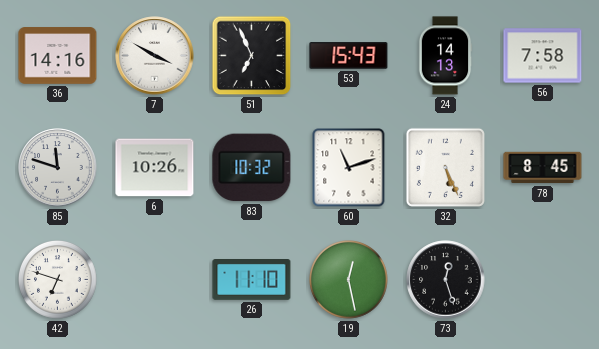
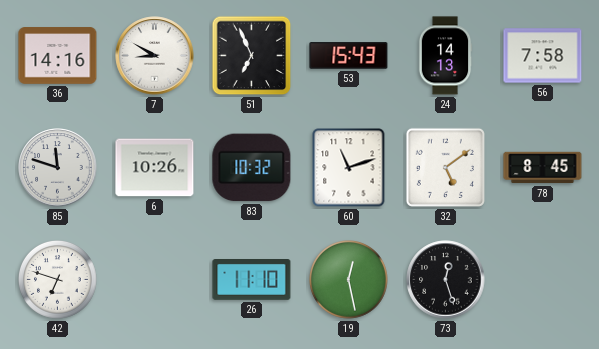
7: 3:50 -> 8:50 (155, 56)
32: 5:26 -> 5:09 (445, 167)
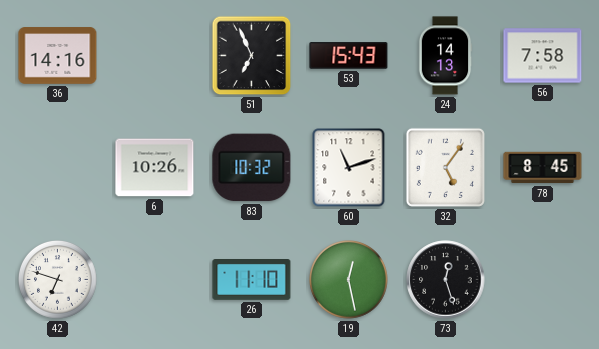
7: 8:50 -> none (155, 56)
85: 11:48 -> none (58, 168)
32: 5:09 -> 5:06 (445, 167)
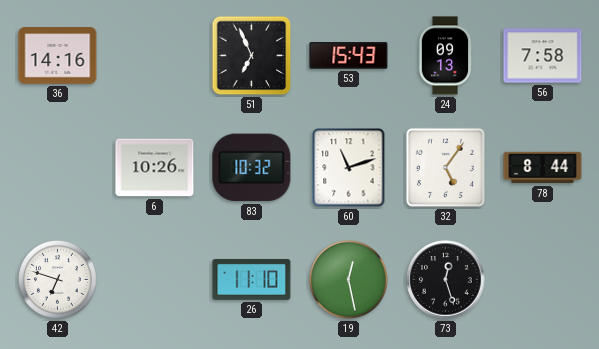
24: 14:13 -> 09:13 (445, 56)
78: 8:45 -> 8:44 (543, 168)
